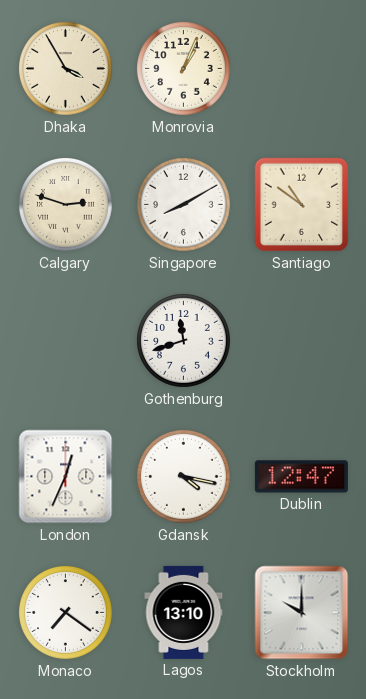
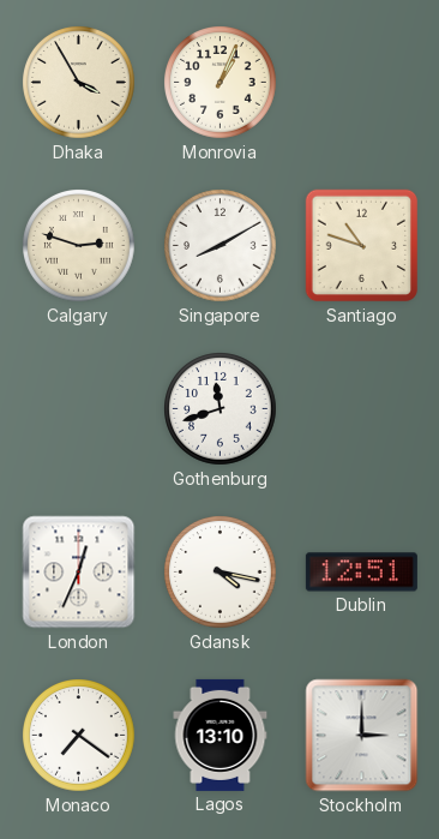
Santiago: 10:51 -> 10:48 (362, 246)
Dublin: 12:47 -> 12:51 (361, 573)
Stockholm: 10:00 -> 3:00 (362, 736)
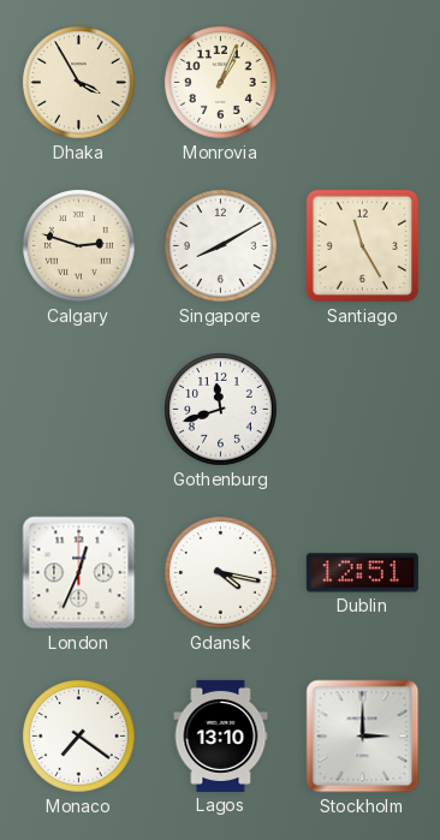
Santiago: 10:48 -> 11:25 (363, 246)
